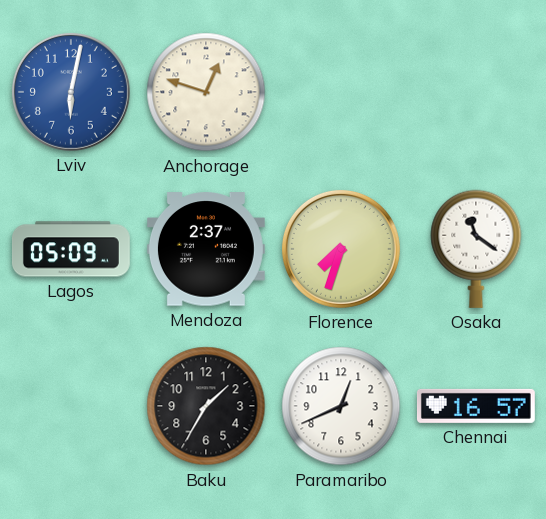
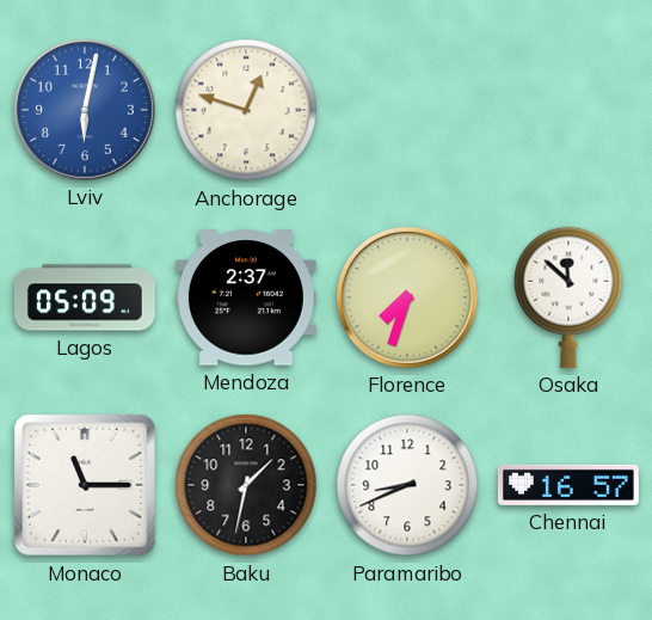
Osaka: 11:21 -> 11:52 (568, 297)
Monaco: none -> 11:15 (85, 485)
Baku: 1:35 -> 1:32 (246, 485)
Paramaribo: 12:41 -> 8:41 (407, 485)
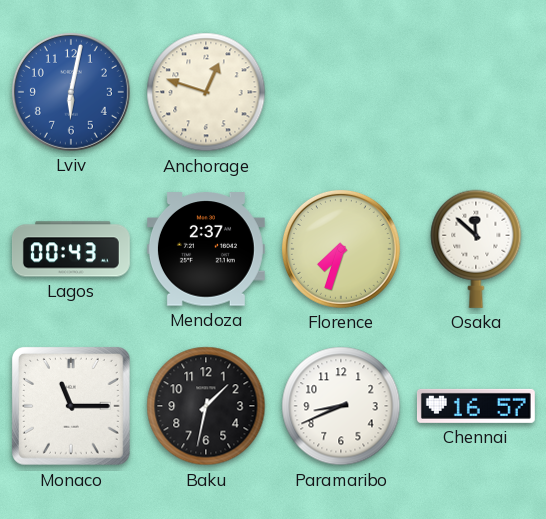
Lagos: 05:09 -> 00:43 (71, 249)
